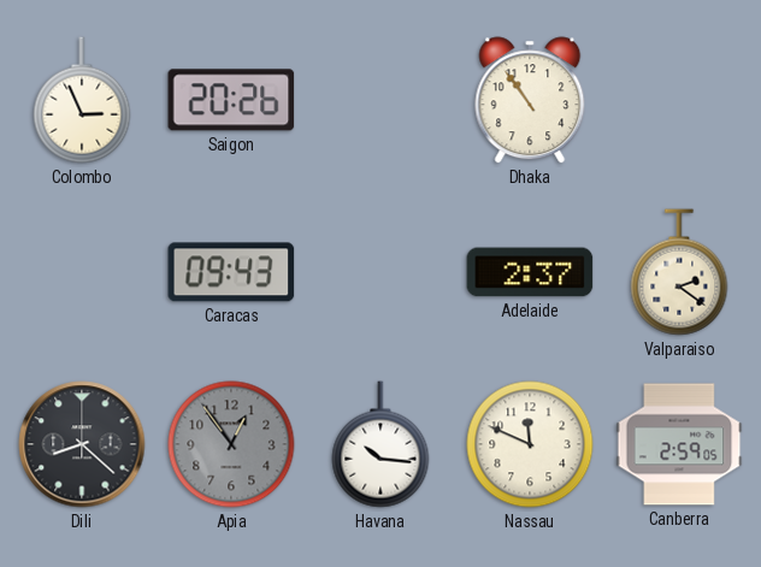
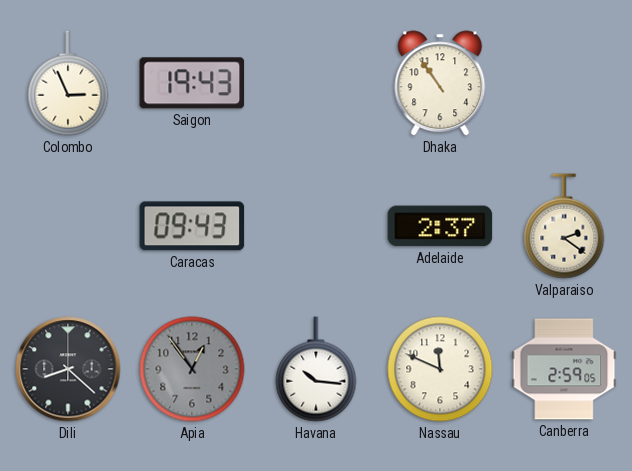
Saigon: 20:26 -> 19:43 (192, 83)
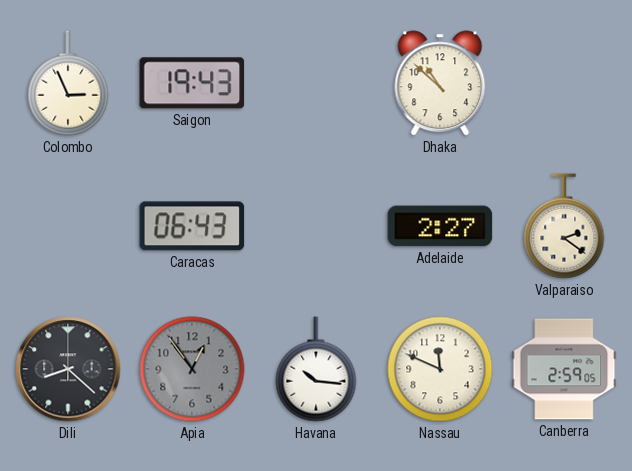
Dhaka: 10:54 -> 10:52 (440, 83)
Caracas: 09:43 -> 06:43 (192, 226)
Adelaide: 2:37 -> 2:27 (440, 226)
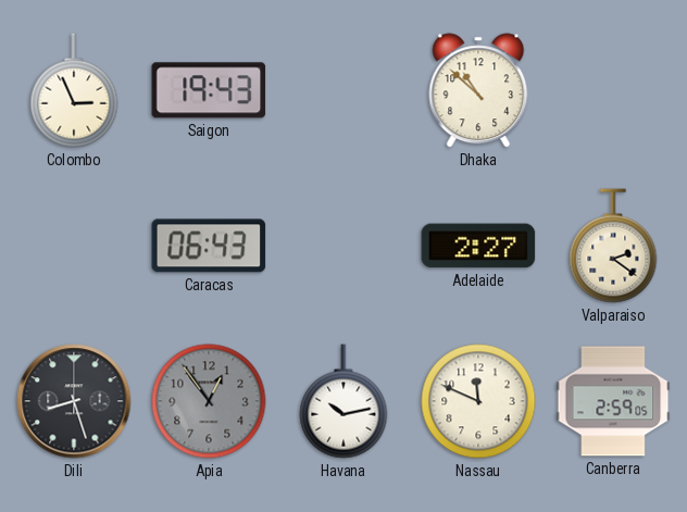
Dili: 8:22 -> 8:27 (74, 401)
Havana: 10:16 -> 10:13 (343, 401)
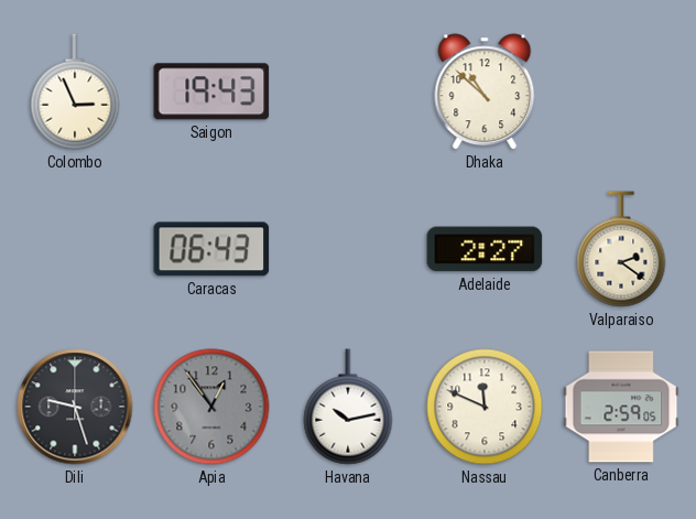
Dili: 8:27 -> 9:27 (75, 407)
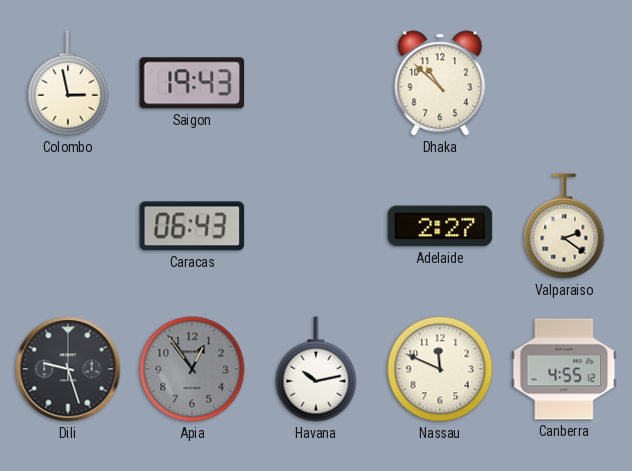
Colombo: 2:56 -> 2:58 (68, 83)
Canberra: 2:59 -> 4:55 (564, 369)
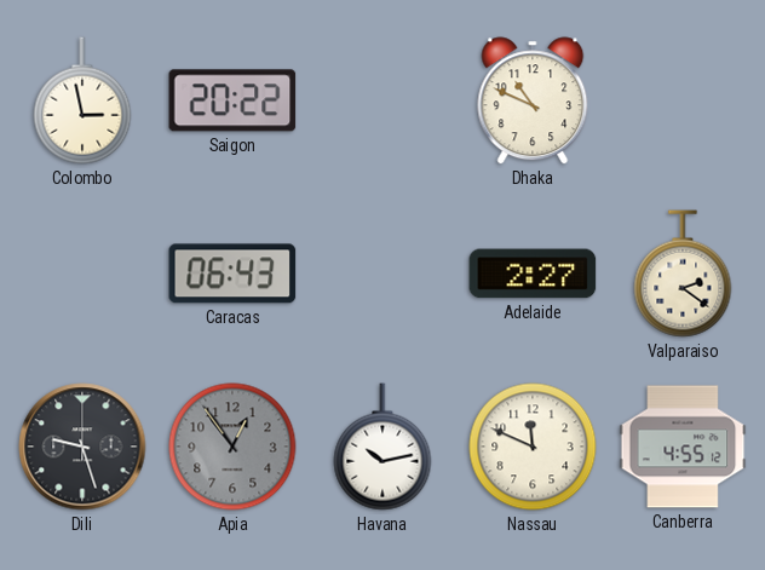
Saigon: 19:43 -> 20:22 (232, 100)
Dhaka: 10:52 -> 10:49 (533, 100)
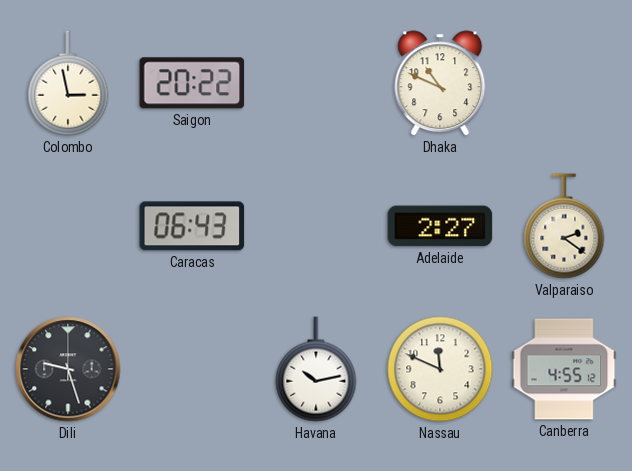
Apia: 12:54 -> none (232, 447)
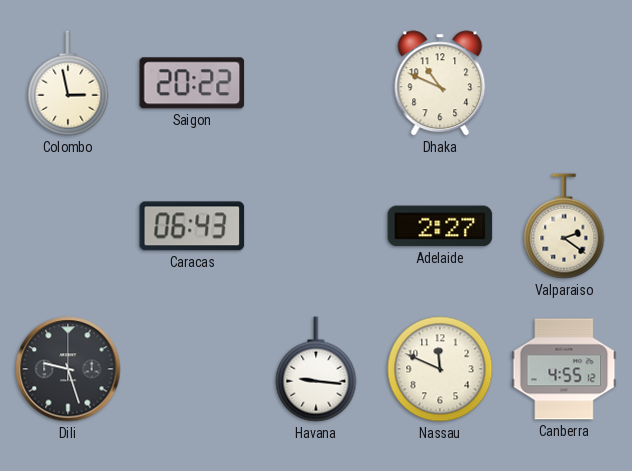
Havana: 10:13 -> 9:16 (316, 369)
